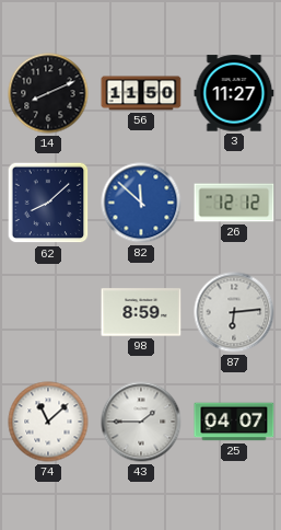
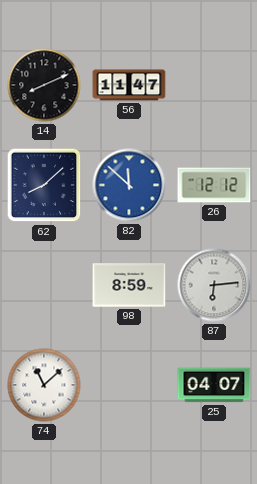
56: 11:50 -> 11:47 (129, 85)
3: 11:27 -> none (234, 93)
43: 1:45 -> none (141, 422)
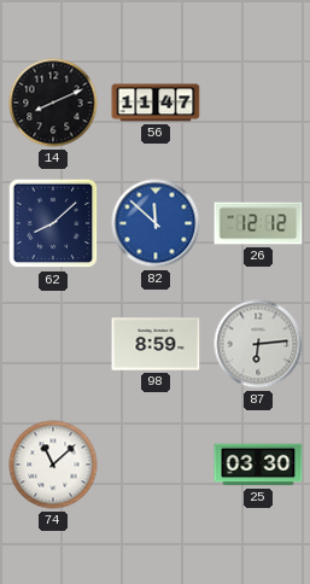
25: 04:07 -> 03:30 (258, 465)
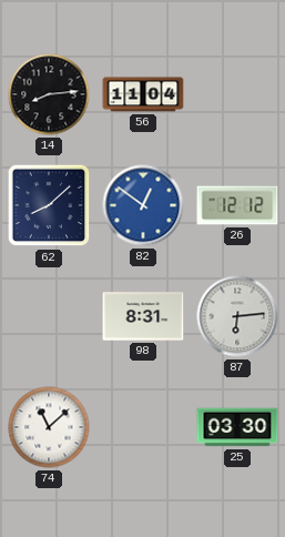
14: 8:11 -> 8:14 (49, 94)
56: 11:47 -> 11:04 (143, 94)
82: 11:52 -> 12:51 (143, 205)
98: 8:59 -> 8:31 (143, 316)
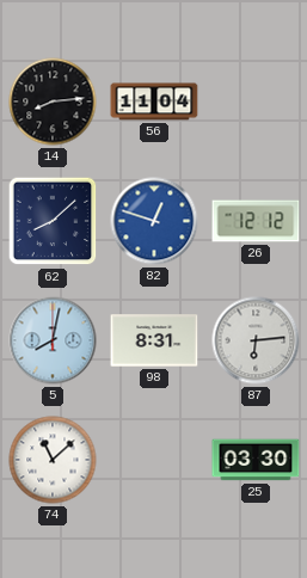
82: 12:51 -> 12:48 (154, 221)
5: none -> 8:02 (53, 340)
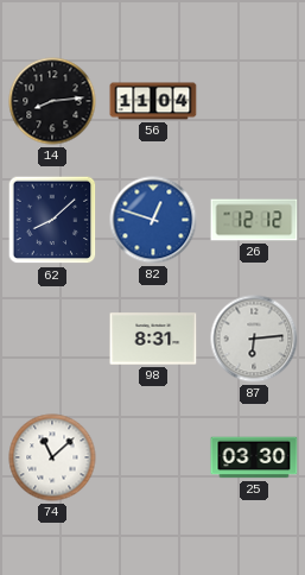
5: 8:02 -> none (53, 340)
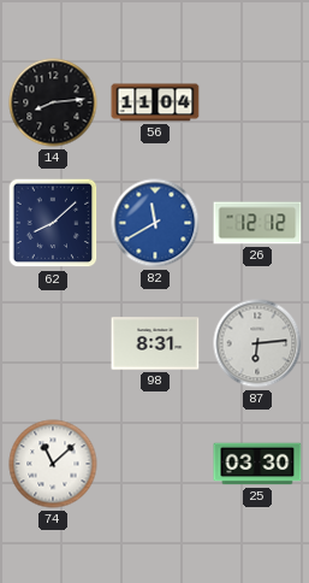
82: 12:48 -> 11:40 (155, 223)
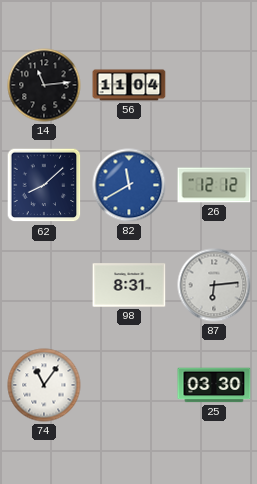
14: 8:14 -> 11:14 (44, 85)
74: 11:08 -> 11:06 (44, 385)
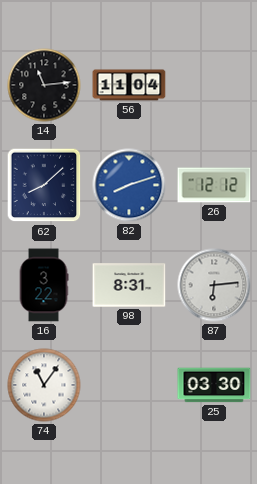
82: 11:40 -> 8:12 (129, 185)
16: none -> 3:22 (44, 285)
